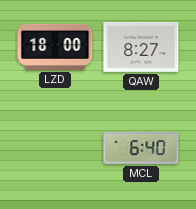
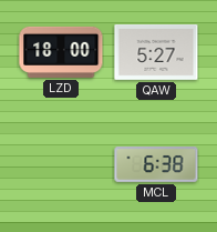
QAW: 8:27 -> 5:27 (156, 52)
MCL: 6:40 -> 6:38 (156, 165)
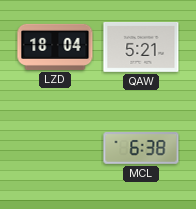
LZD: 18:00 -> 18:04 (55, 47)
QAW: 5:27 -> 5:21 (141, 47)
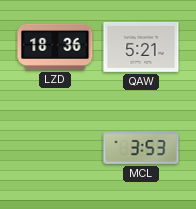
LZD: 18:04 -> 18:36 (55, 47)
MCL: 6:38 -> 3:53 (141, 149)
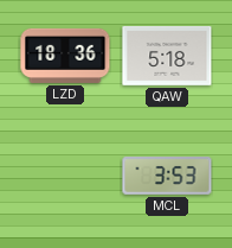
QAW: 5:21 -> 5:18 (167, 56)
